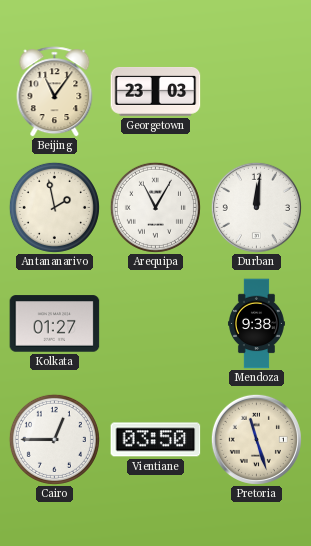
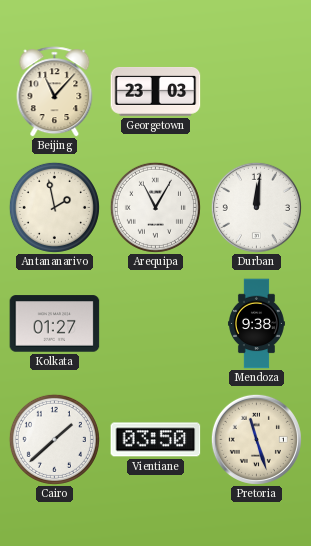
Beijing: 11:06 -> 11:07 (55, 92)
Cairo: 12:45 -> 1:38 (54, 439)
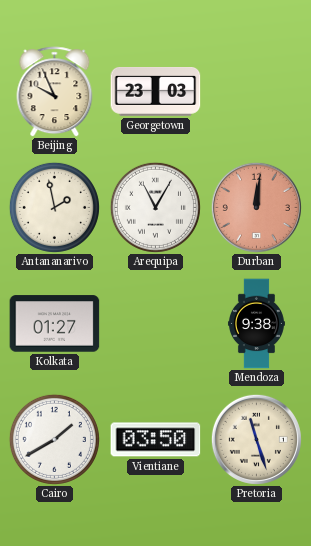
Beijing: 11:07 -> 9:56 (55, 92)
Durban dial: white -> salmon (256, 207)
Cairo: 1:38 -> 1:40 (54, 439)
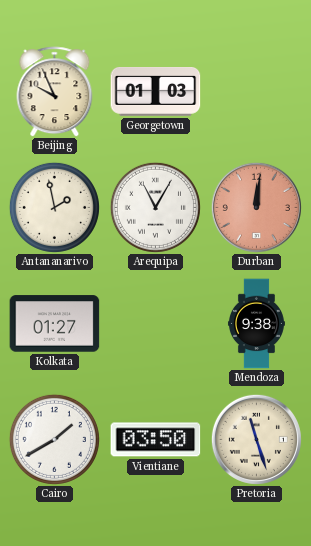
Georgetown: 23:03 -> 01:03 (156, 92)
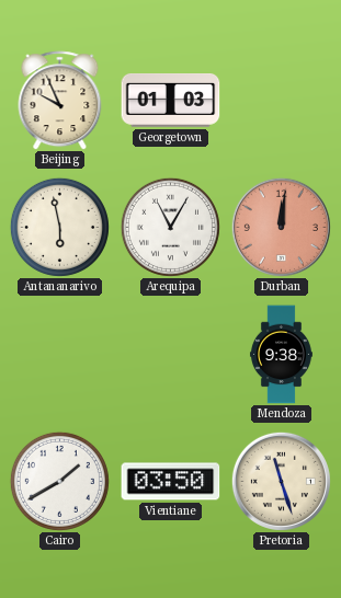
Antananarivo: 1:58 -> 5:58 (59, 227)
Kolkata: 01:27 -> none (55, 324)
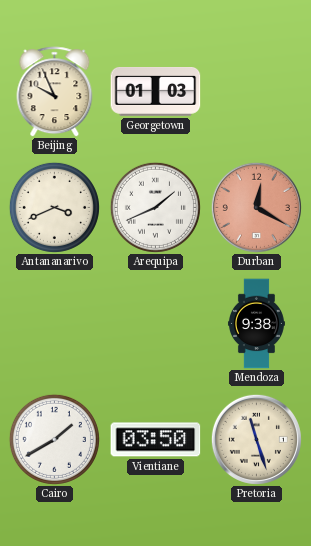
Antananarivo: 5:58 -> 3:41 (54, 207)
Arequipa: 11:05 -> 1:41 (155, 207)
Durban: 12:01 -> 12:20 (256, 207)
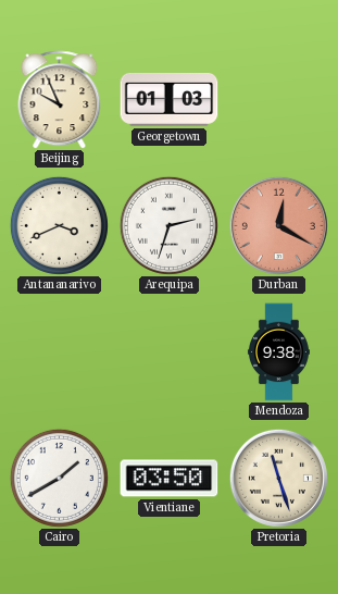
Arequipa: 1:41 -> 2:33 (168, 225)
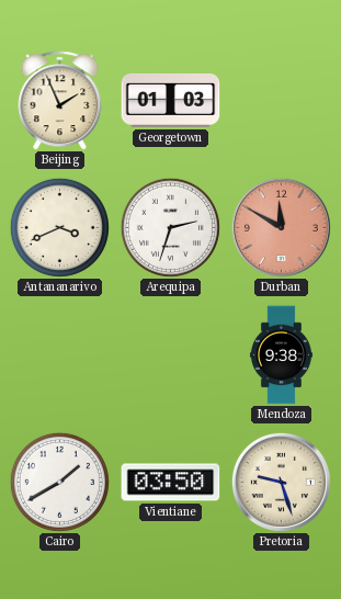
Beijing: 9:56 -> 1:56 (60, 101)
Durban: 12:20 -> 11:50 (281, 227)
Pretoria: 11:27 -> 9:27 (281, 482)
